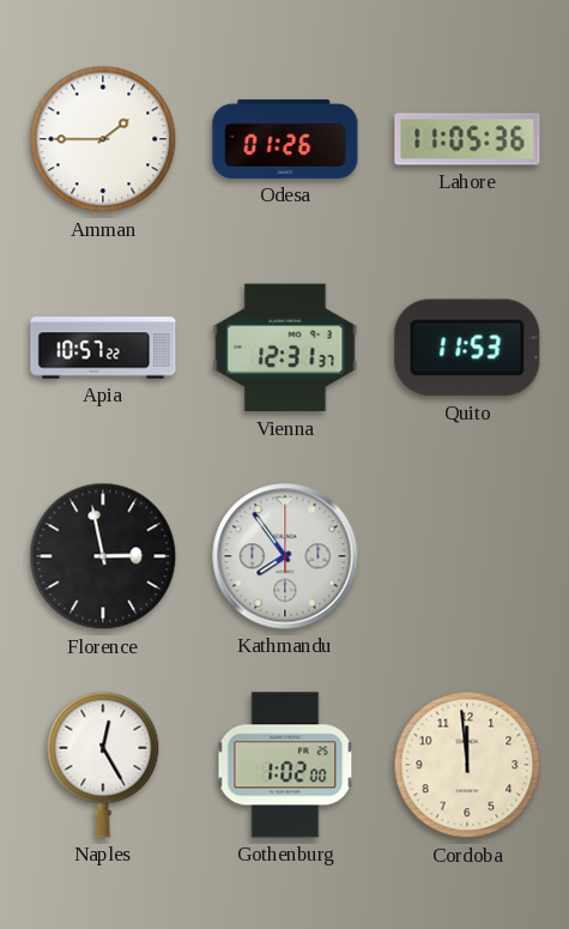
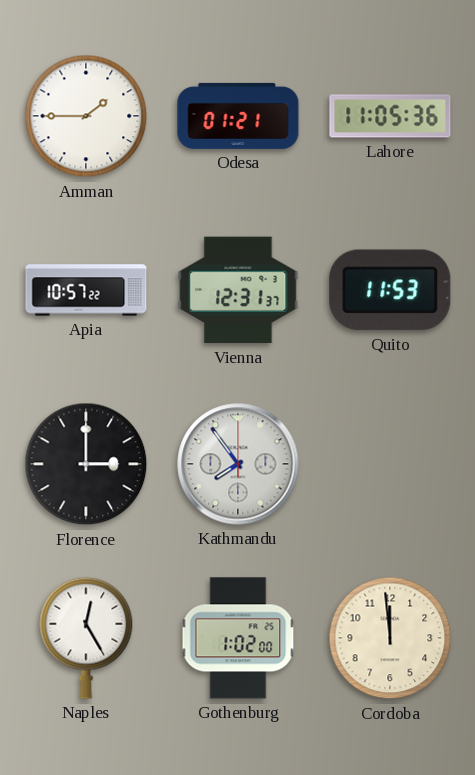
Odesa: 01:26 -> 01:21 (238, 116)
Florence: 2:58 -> 3:00 (86, 464)
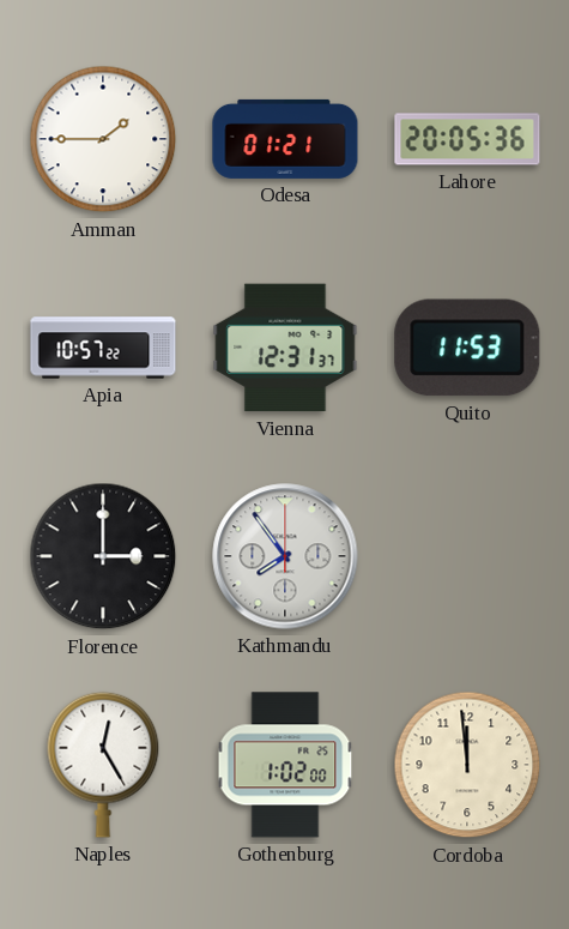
Lahore: 11:05 -> 20:05 (467, 139)
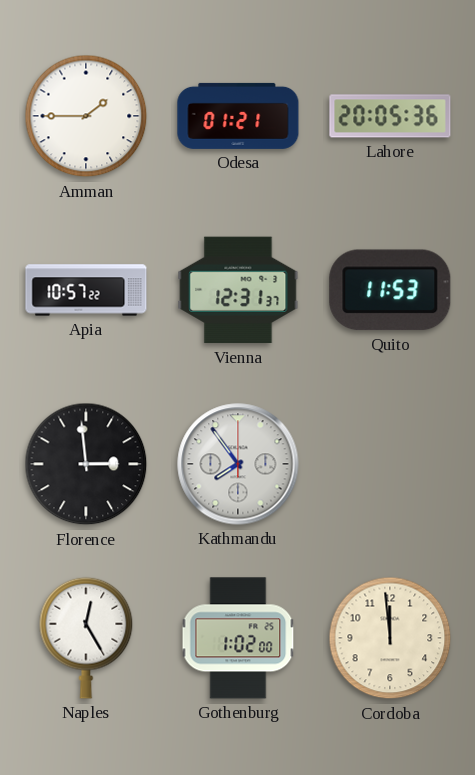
Florence: 3:00 -> 2:59 (86, 464)
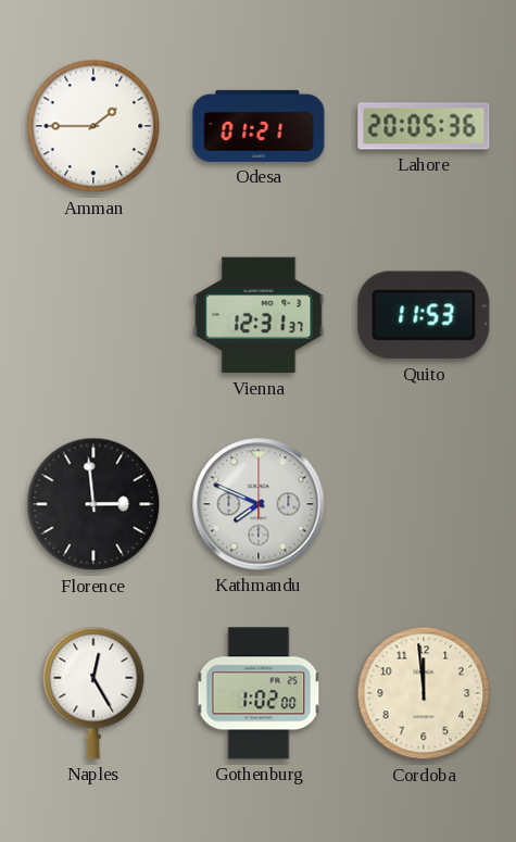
Apia: 10:57 -> none (86, 290)
Kathmandu: 7:54 -> 7:49 (259, 504)
